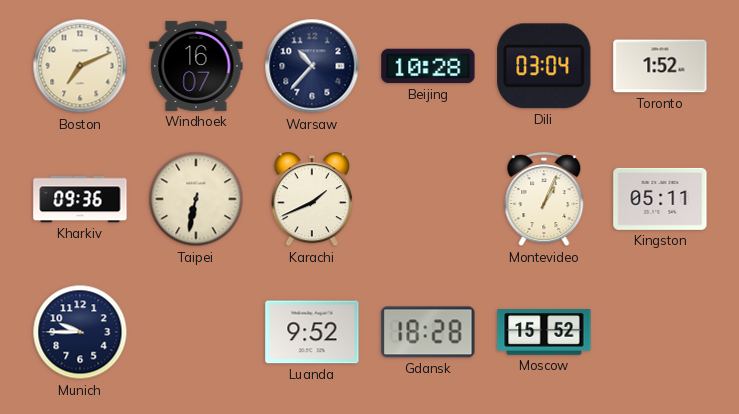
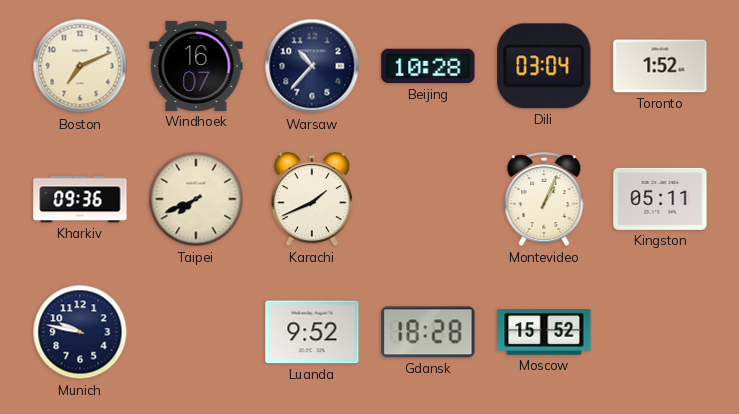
Taipei: 6:32 -> 7:41 (196, 199)
Munich: 9:45 -> 9:47 (80, 332)
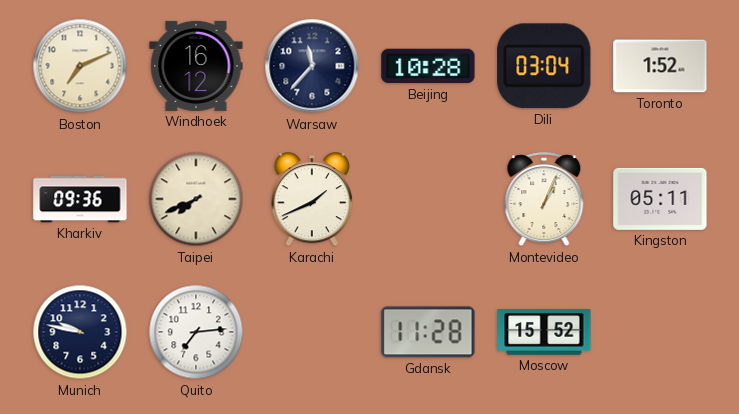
Windhoek: 16:07 -> 16:12 (196, 66)
Warsaw: 10:37 -> 11:37 (312, 66)
Quito: none -> 7:14 (196, 332)
Luanda: 9:52 -> none (312, 332)
Gdansk: 18:28 -> 11:28 (428, 332)
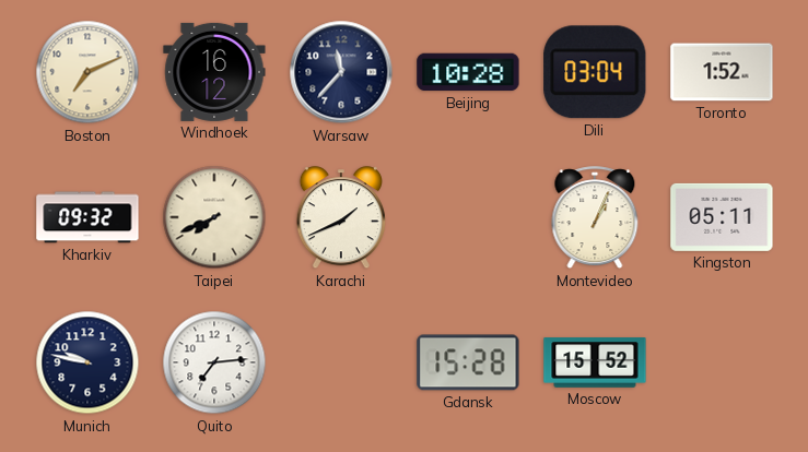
Kharkiv: 09:36 -> 09:32 (87, 217)
Gdansk: 11:28 -> 15:28 (468, 362)
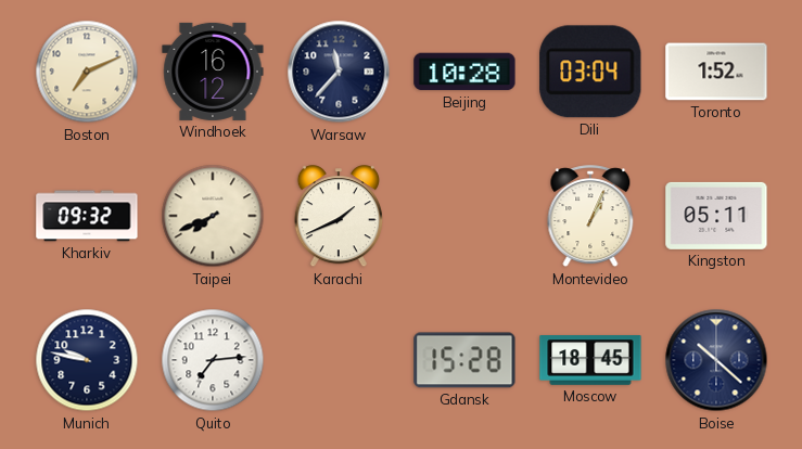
Moscow: 15:52 -> 18:45 (590, 360)
Boise: none -> 10:22 (716, 360)
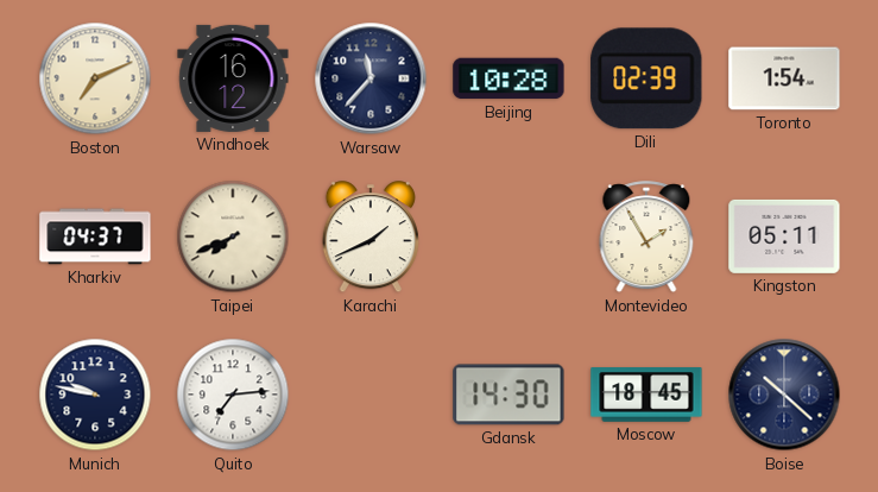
Dili: 03:04 -> 02:39 (646, 78)
Toronto: 1:52 -> 1:54 (784, 78)
Kharkiv: 09:32 -> 04:37 (95, 236)
Montevideo: 1:04 -> 1:55 (646, 238)
Gdansk: 15:28 -> 14:30 (509, 395)
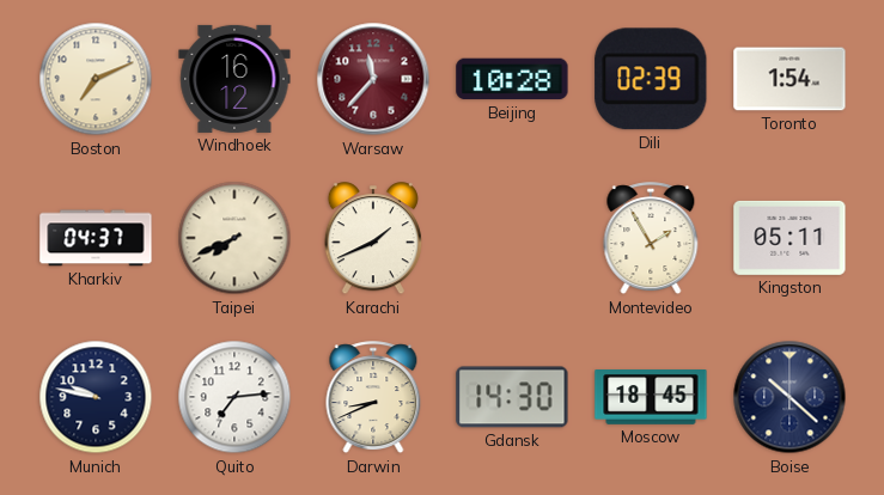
Warsaw dial: navy -> burgundy (373, 79)
Darwin: none -> 8:41 (373, 398)
